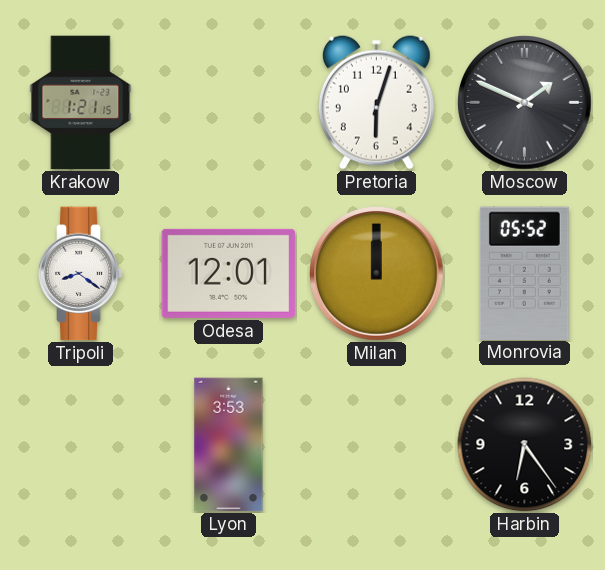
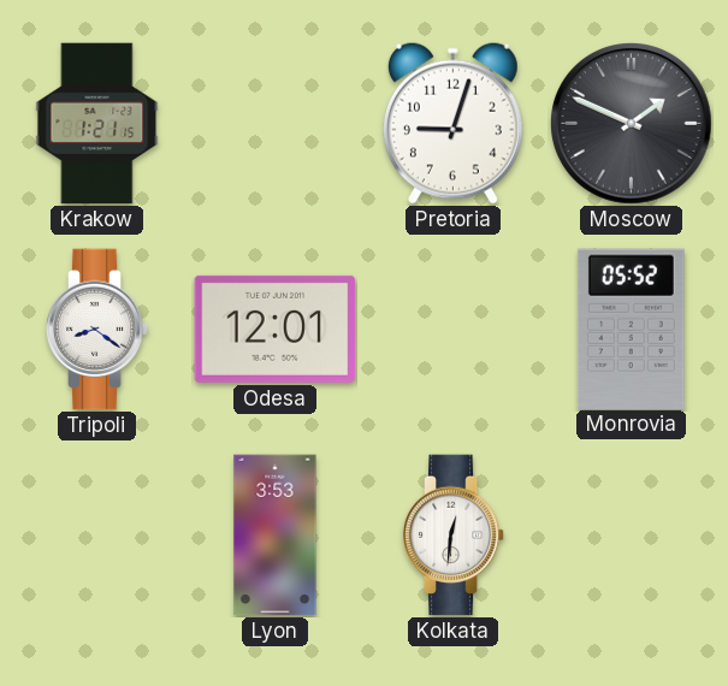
Pretoria: 6:03 -> 9:03 (452, 123)
Milan: 12:00 -> none (377, 274)
Kolkata: none -> 12:31 (454, 536)
Harbin: 6:24 -> none (525, 445)
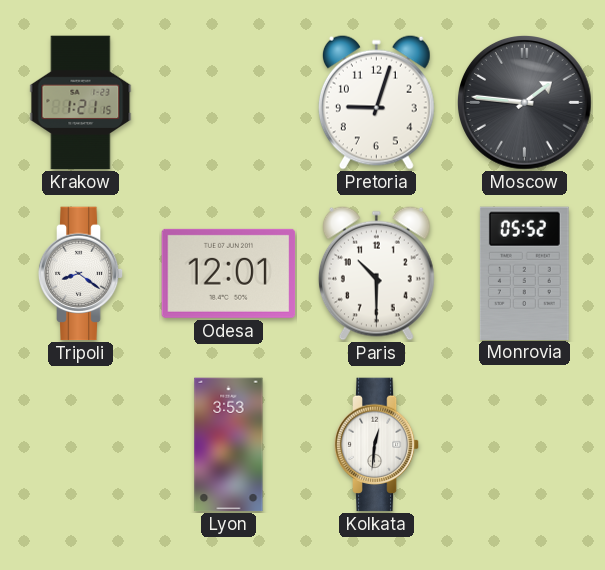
Moscow: 1:49 -> 1:46 (525, 103)
Paris: none -> 10:30 (376, 273)
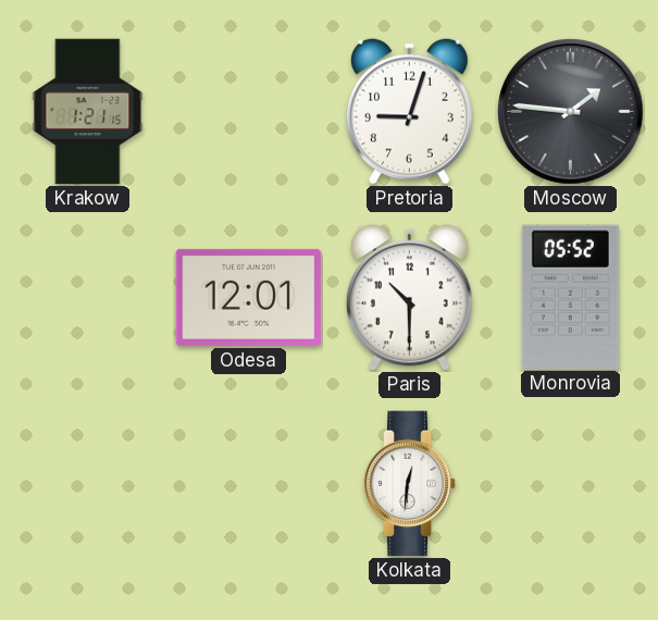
Tripoli: 8:21 -> none (81, 274)
Lyon: 3:53 -> none (229, 445)
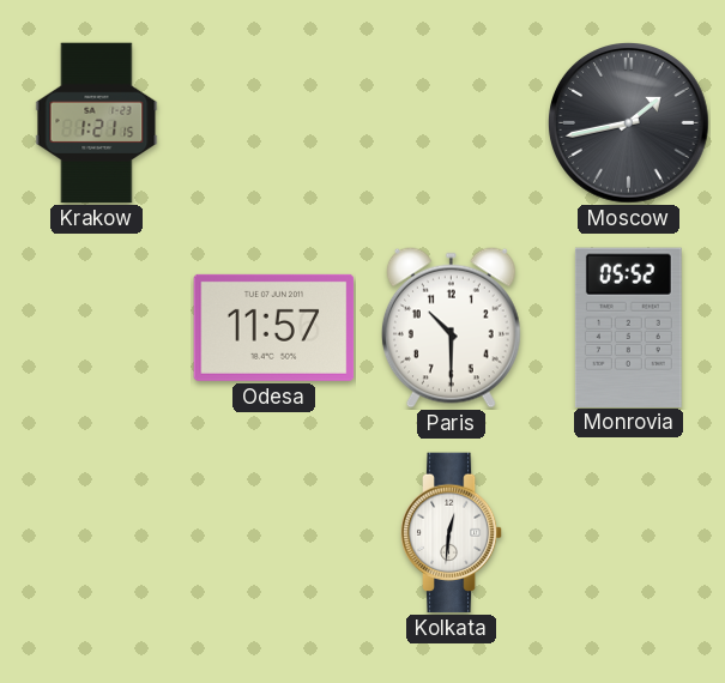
Pretoria: 9:03 -> none (409, 111)
Moscow: 1:46 -> 1:43 (629, 123)
Odesa: 12:01 -> 11:57 (274, 327)
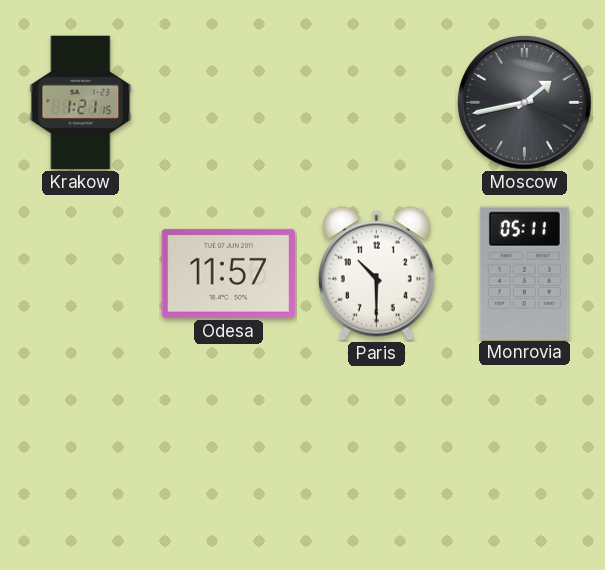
Monrovia: 05:52 -> 05:11 (524, 273)
Kolkata: 12:31 -> none (452, 533)
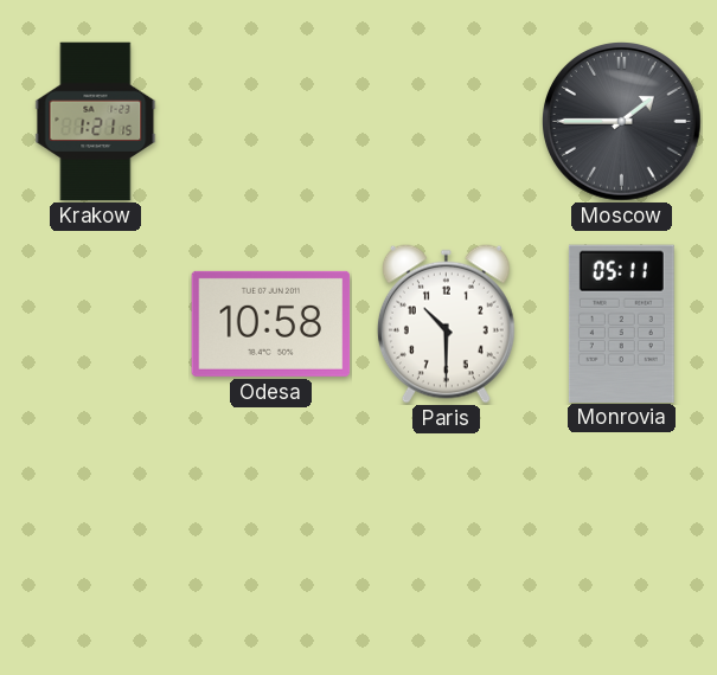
Moscow: 1:43 -> 1:45 (622, 122)
Odesa: 11:57 -> 10:58 (271, 323)
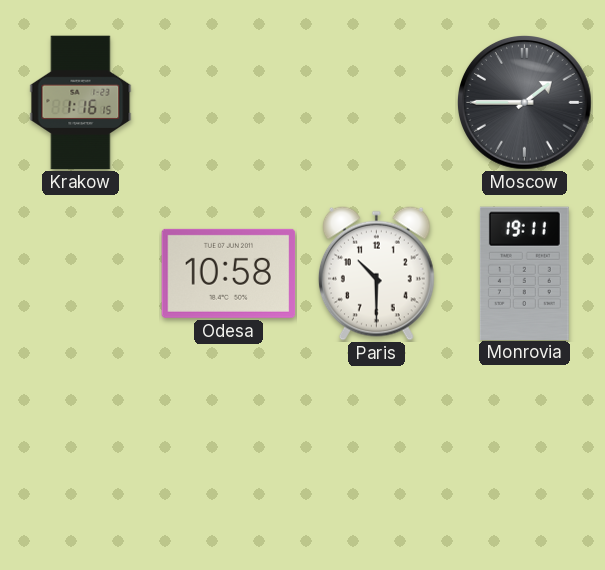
Krakow: 1:21 -> 1:16 (81, 103)
Monrovia: 05:11 -> 19:11 (524, 273)
